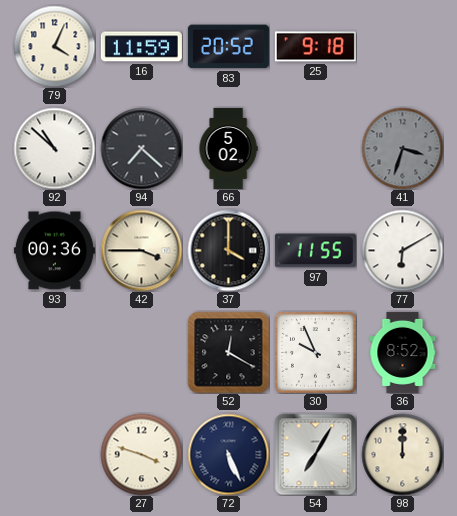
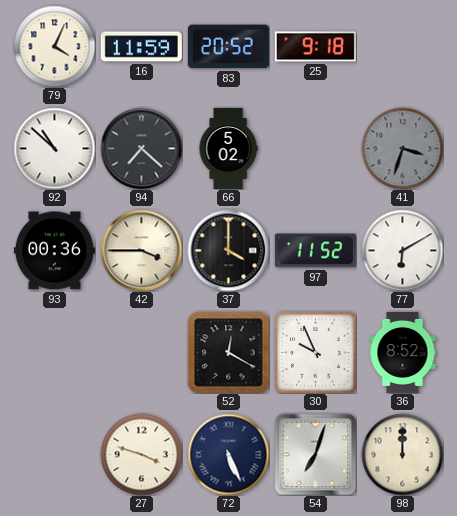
97: 11:55 -> 11:52 (315, 251)
54: 7:05 -> 7:03 (315, 454)
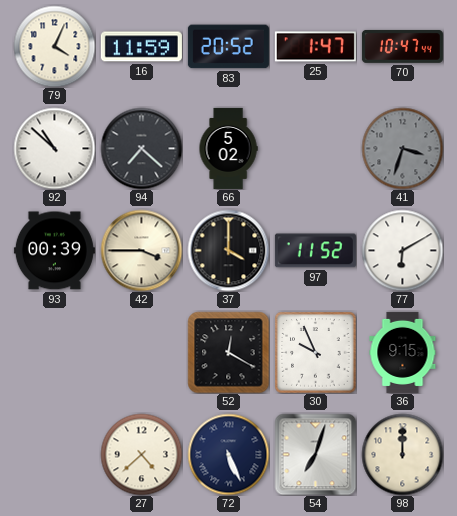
25: 9:18 -> 1:47 (315, 47)
70: none -> 10:47 (402, 47)
93: 00:36 -> 00:39 (54, 251)
36: 8:52 -> 9:15 (403, 352)
27: 3:48 -> 4:38 (141, 454)
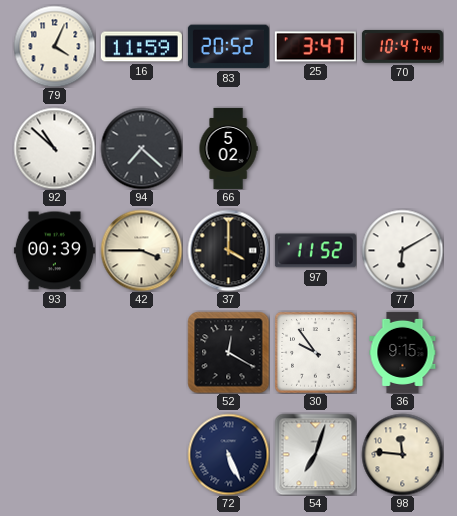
25: 1:47 -> 3:47 (315, 47)
41: 3:33 -> none (402, 148)
30: 9:56 -> 9:54 (315, 352)
27: 4:38 -> none (141, 454)
98: 12:00 -> 11:46 (402, 454)
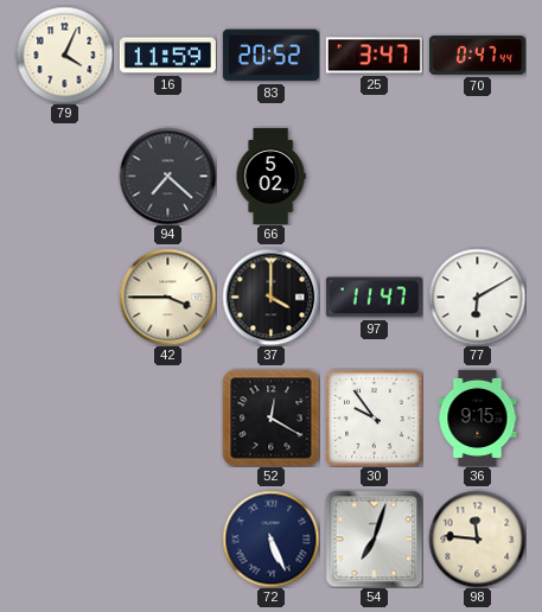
70: 10:47 -> 0:47 (477, 56)
92: 10:52 -> none (54, 148)
93: 00:39 -> none (54, 251)
97: 11:52 -> 11:47 (374, 298)
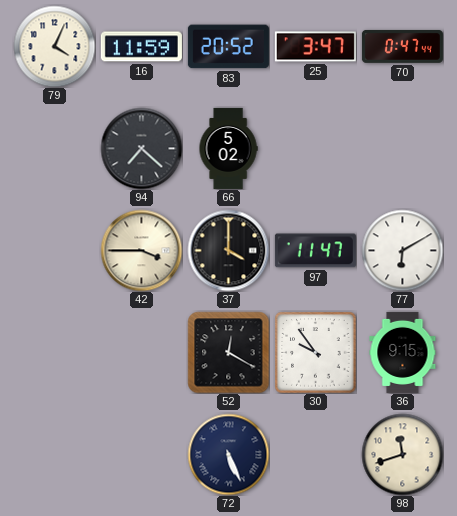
54: 7:03 -> none (374, 538)
98: 11:46 -> 11:42 (402, 454)
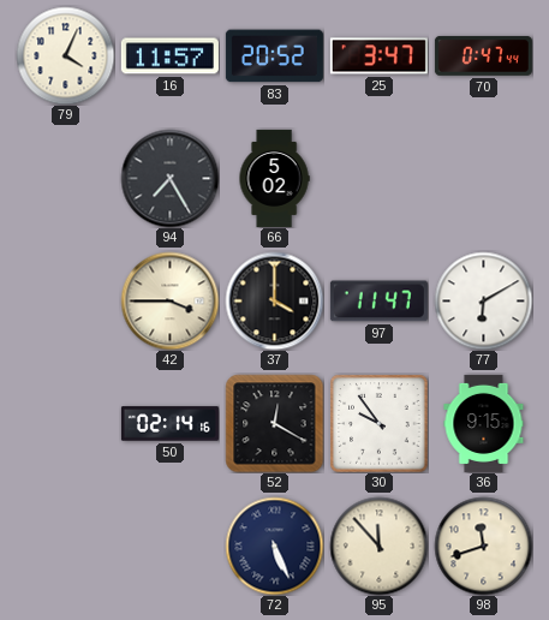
16: 11:59 -> 11:57 (169, 56)
94: 7:22 -> 7:25 (169, 178)
50: none -> 02:14 (169, 424)
95: none -> 11:53 (378, 546)
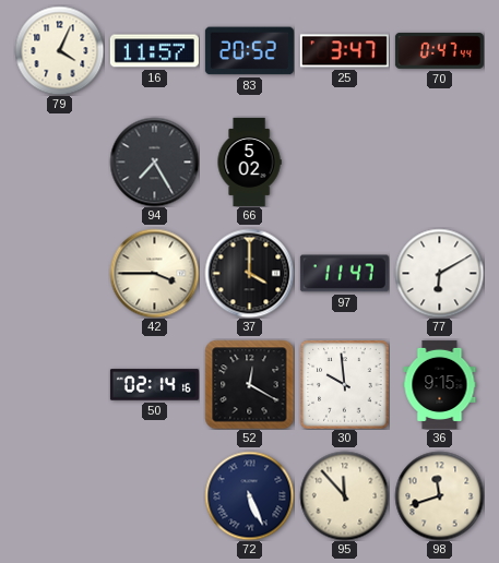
30: 9:54 -> 9:59 (344, 384)
